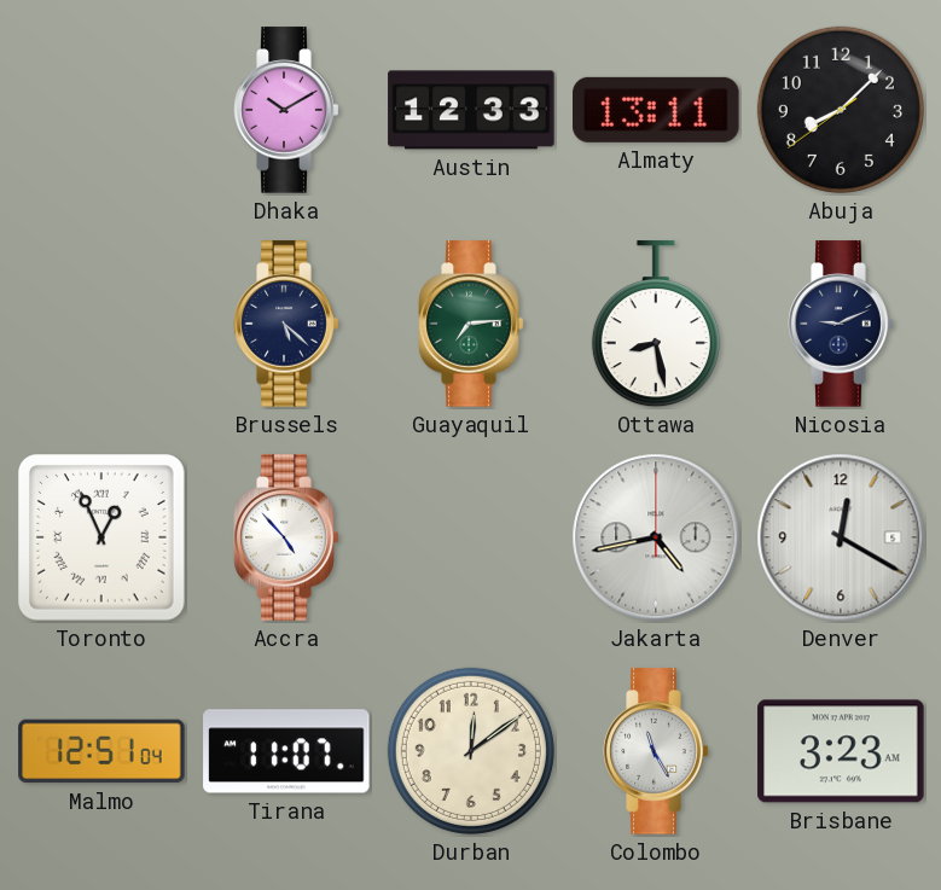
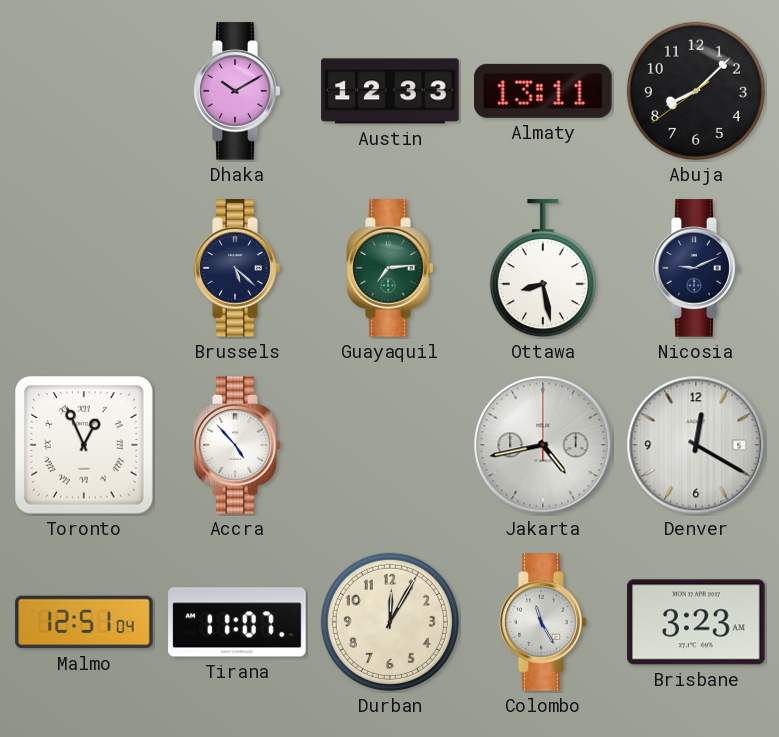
Durban: 12:09 -> 12:05 (390, 622)
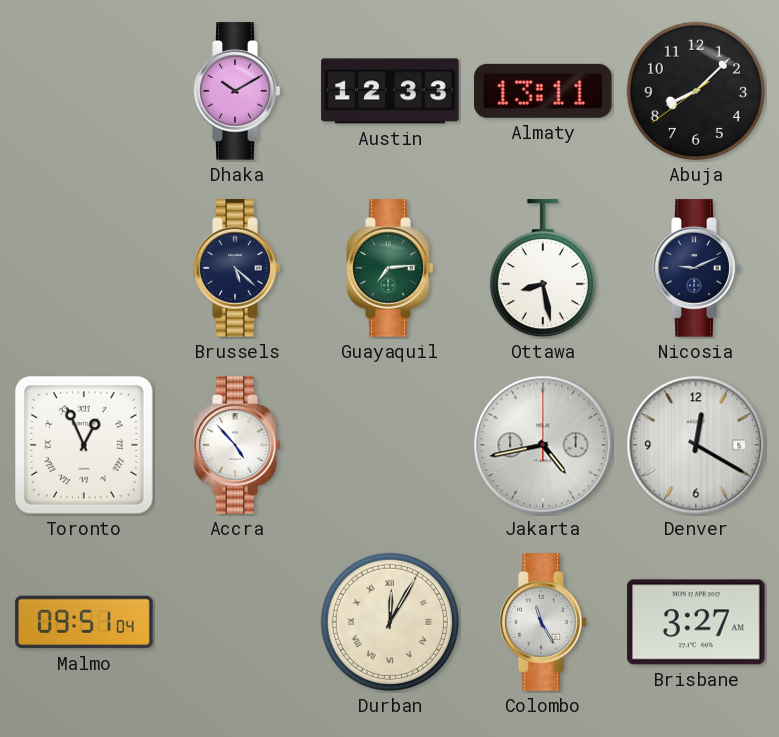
Malmo: 12:51 -> 09:51 (84, 622)
Tirana: 11:07 -> none (237, 622)
Durban numerals: Arabic -> Roman (390, 622)
Brisbane: 3:23 -> 3:27 (696, 622)
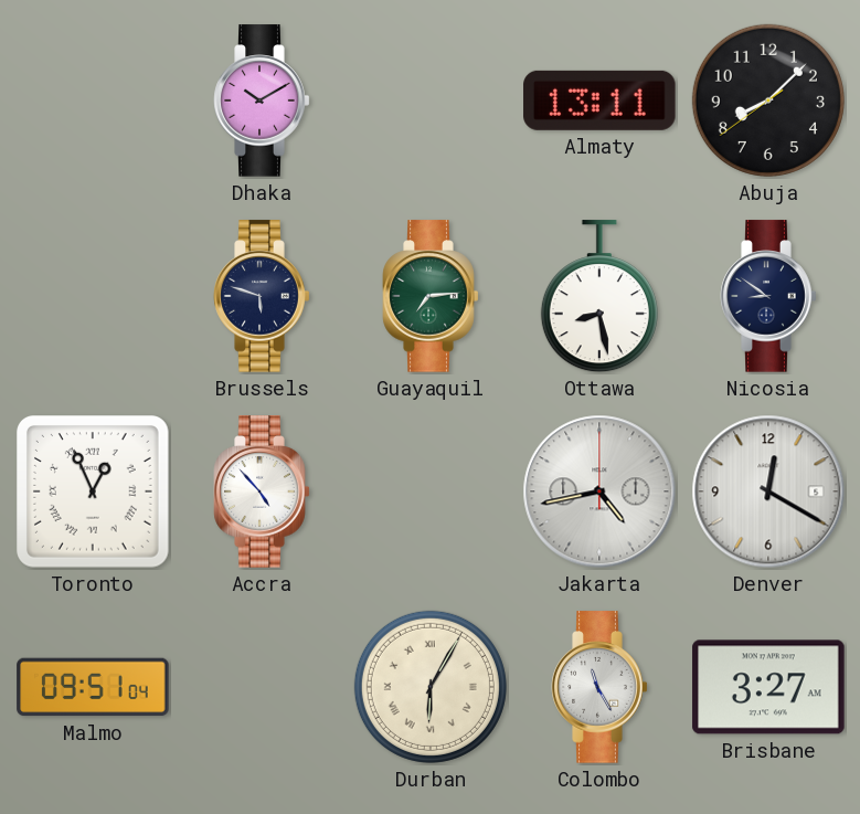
Austin: 12:33 -> none (390, 91)
Brussels: 5:22 -> 5:48 (262, 296)
Nicosia: 9:11 -> 8:51 (768, 296)
Durban: 12:05 -> 6:05 (431, 687)
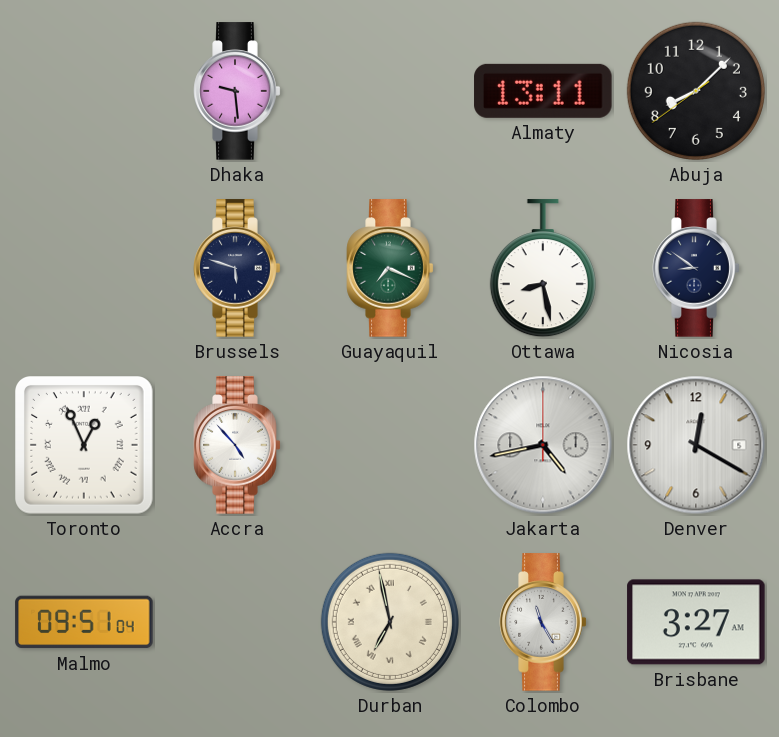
Dhaka: 10:10 -> 9:29 (237, 91)
Guayaquil: 7:14 -> 7:19 (390, 268)
Durban: 6:05 -> 6:58 (390, 622)
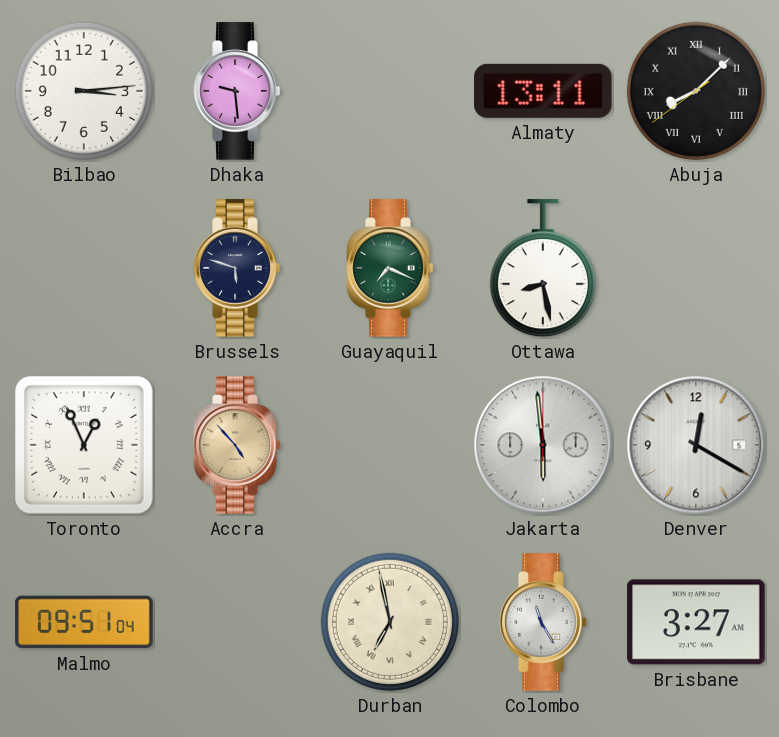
Bilbao: none -> 3:14 (84, 91)
Abuja numerals: Arabic -> Roman (696, 91)
Nicosia: 8:51 -> none (696, 268)
Accra dial: white -> champagne (237, 445)
Jakarta: 4:43 -> 5:59 (543, 445)
